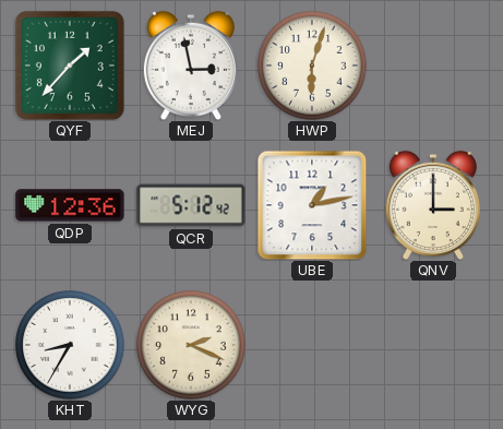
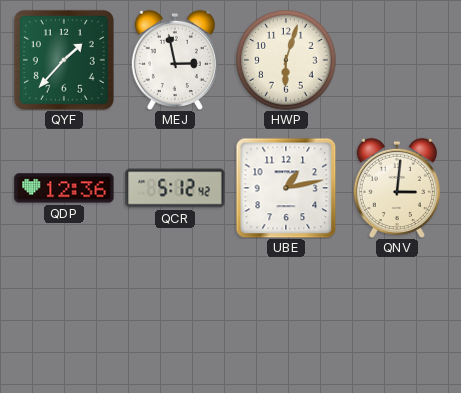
QNV: 3:00 -> 3:01 (397, 187)
KHT: 8:35 -> none (70, 345)
WYG: 2:19 -> none (191, 345)
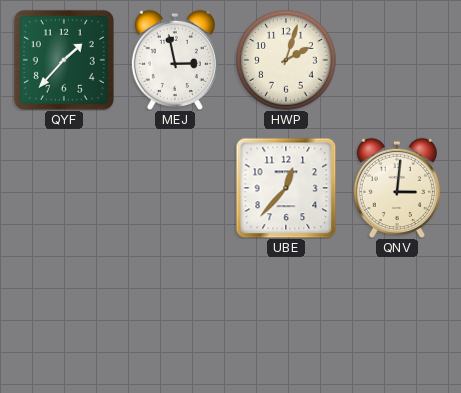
HWP: 6:03 -> 2:03 (286, 60)
QDP: 12:36 -> none (64, 188)
QCR: 5:12 -> none (175, 188)
UBE: 1:13 -> 12:37 (286, 188)
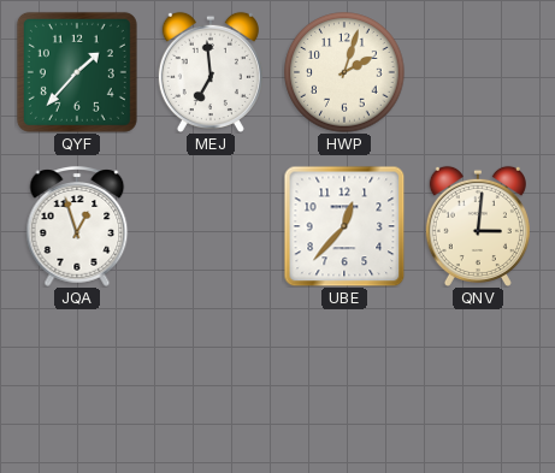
MEJ: 2:58 -> 6:59 (211, 71)
JQA: none -> 12:57 (77, 226)
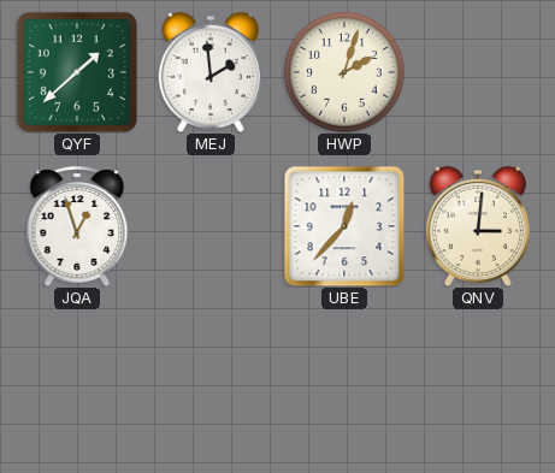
QYF: 1:37 -> 1:38 (77, 72)
MEJ: 6:59 -> 1:59 (211, 71)
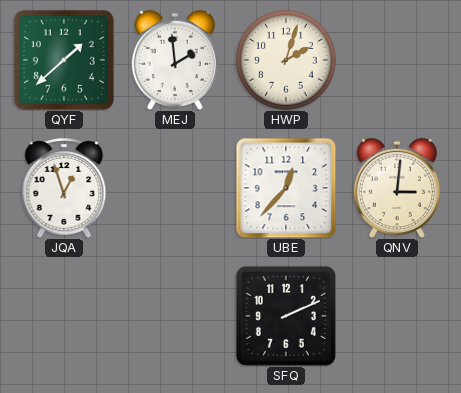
SFQ: none -> 2:11 (286, 316)
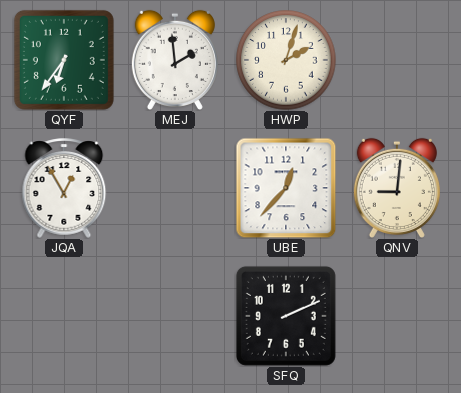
QYF: 1:38 -> 6:36 (64, 60)
JQA: 12:57 -> 12:55 (64, 188)
QNV: 3:01 -> 9:01 (397, 187)
